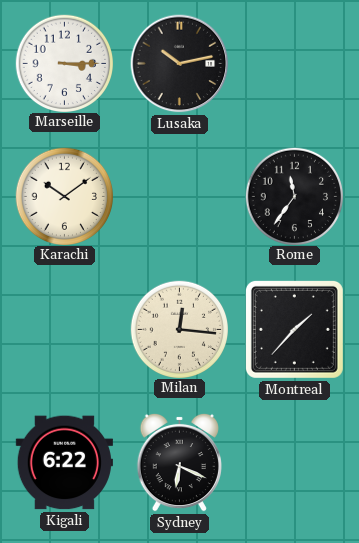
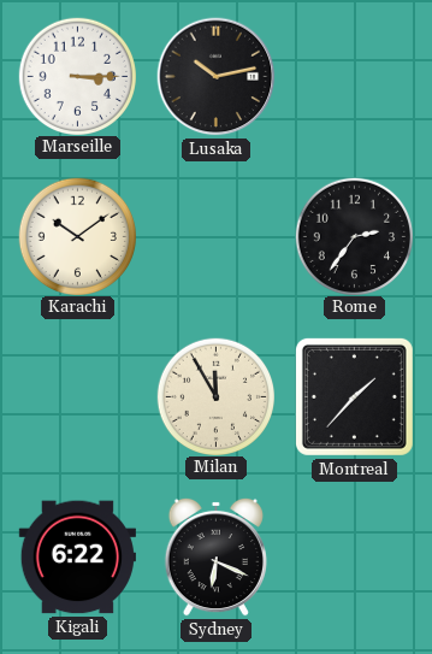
Rome: 11:36 -> 2:36 (354, 236)
Milan: 12:16 -> 11:55 (215, 396)
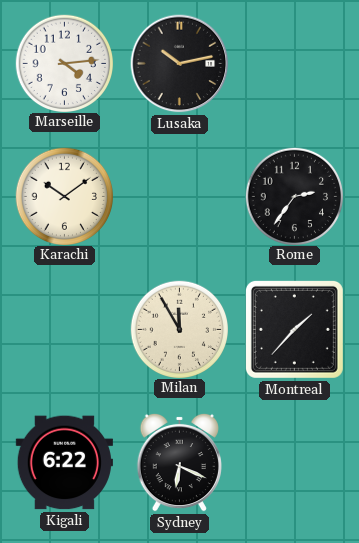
Marseille: 3:15 -> 4:14 (64, 63)
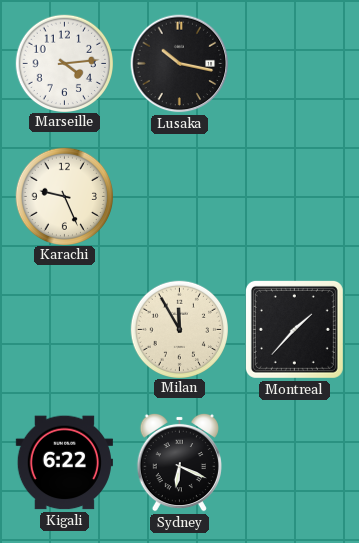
Lusaka: 10:13 -> 10:17 (180, 64)
Karachi: 10:09 -> 9:26 (64, 196)
Rome: 2:36 -> none (294, 196)
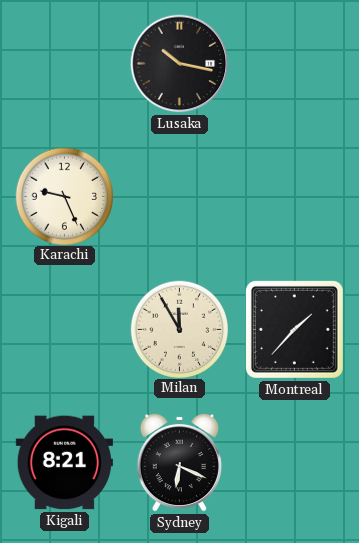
Marseille: 4:14 -> none (64, 63)
Kigali: 6:22 -> 8:21 (64, 463)
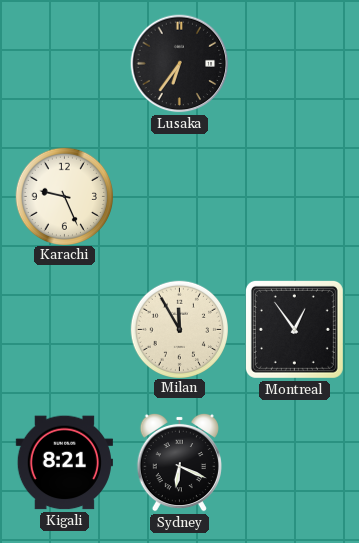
Lusaka: 10:17 -> 6:36 (180, 64)
Montreal: 1:37 -> 12:54 (294, 329)
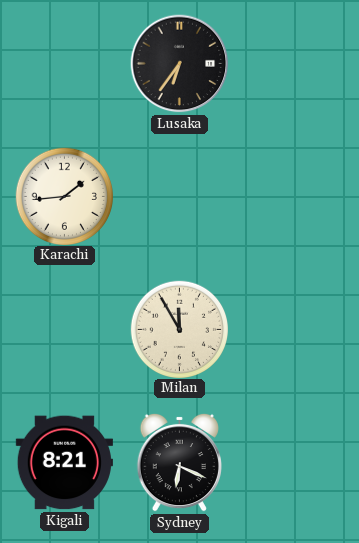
Karachi: 9:26 -> 1:44 (64, 196)
Montreal: 12:54 -> none (294, 329)
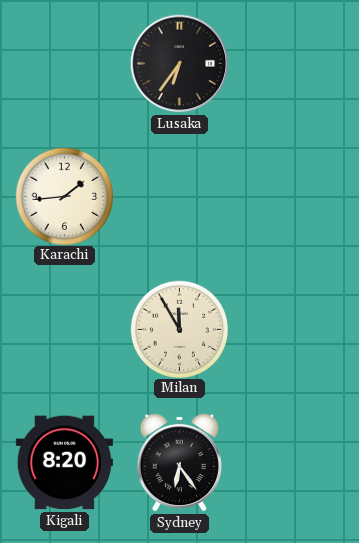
Kigali: 8:21 -> 8:20 (64, 463)
Sydney: 6:19 -> 6:24 (179, 462)
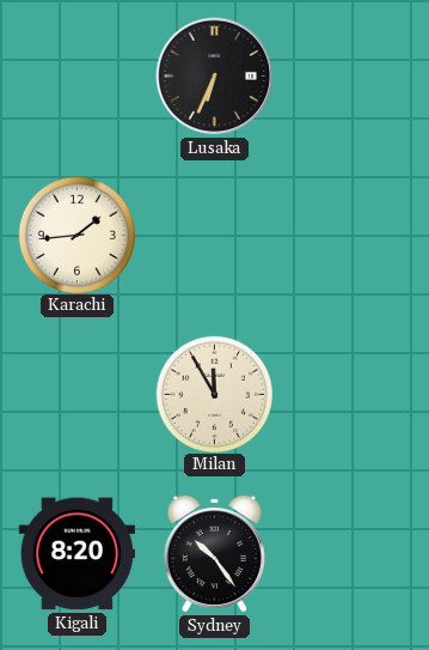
Lusaka: 6:36 -> 6:34 (215, 77)
Sydney: 6:24 -> 10:24 (214, 553)
